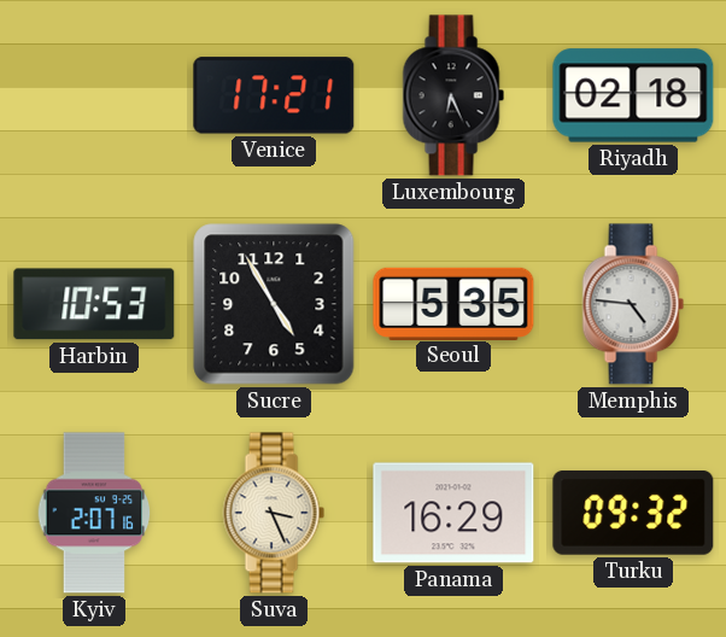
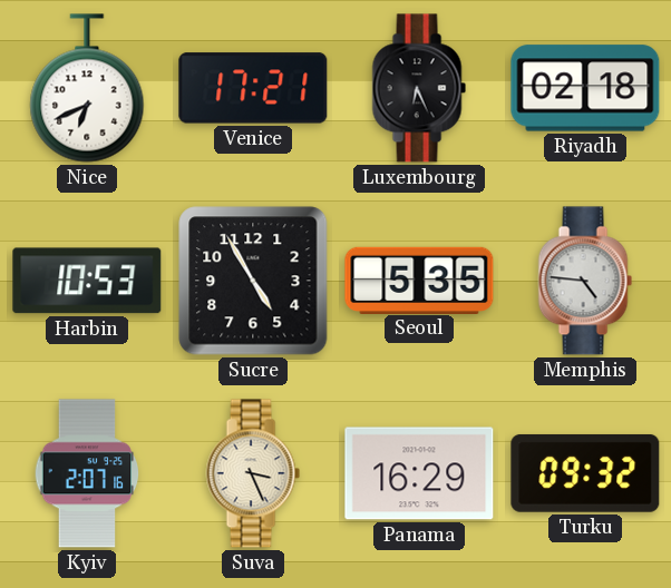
Nice: none -> 6:41 (87, 88)
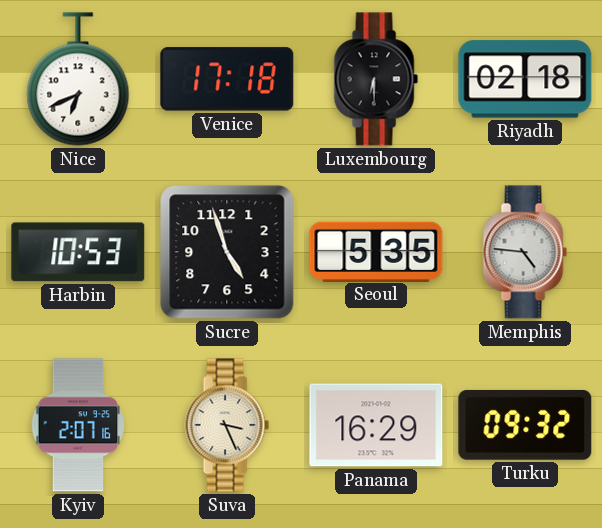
Venice: 17:21 -> 17:18 (227, 79)
Luxembourg: 6:26 -> 6:30 (376, 79)
Sucre: 4:55 -> 4:57 (227, 252)
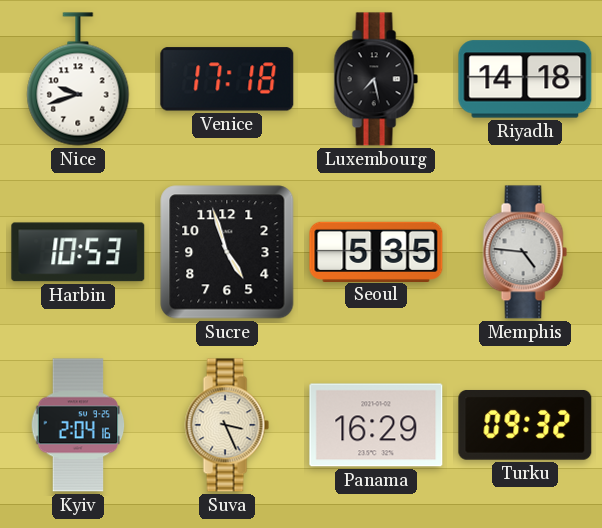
Nice: 6:41 -> 9:42 (78, 79)
Luxembourg: 6:30 -> 7:28 (376, 79)
Riyadh: 02:18 -> 14:18 (525, 79)
Kyiv: 2:07 -> 2:04 (78, 425)
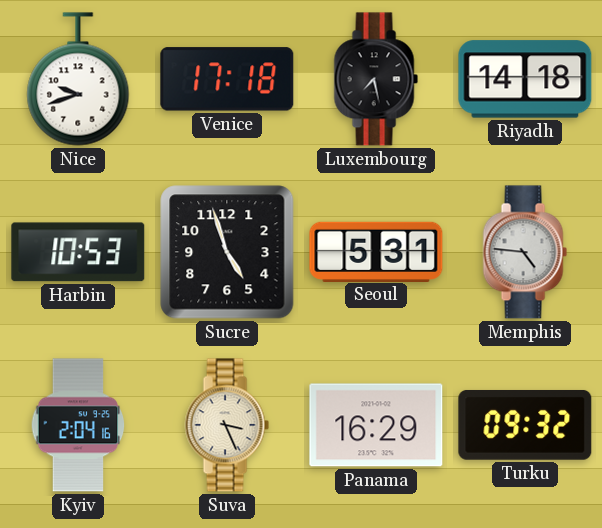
Seoul: 5:35 -> 5:31 (376, 251)
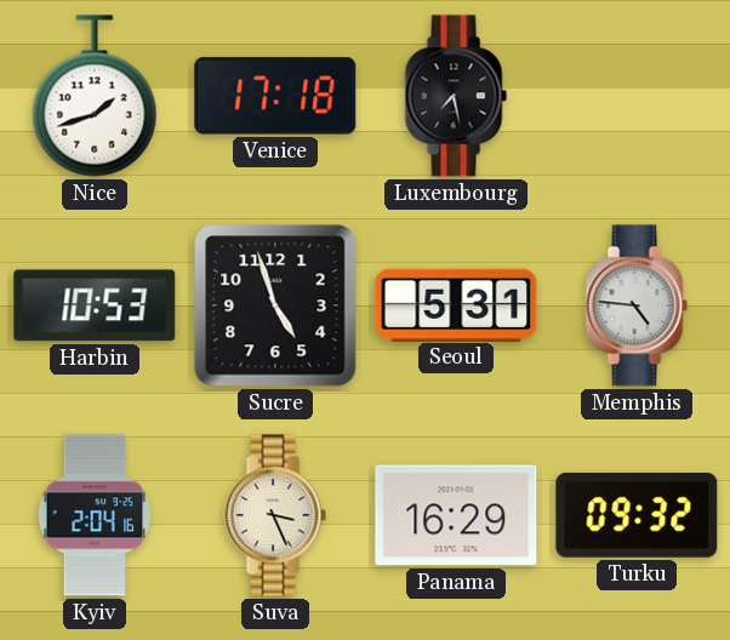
Nice: 9:42 -> 1:42 (95, 96)
Riyadh: 14:18 -> none (525, 79)
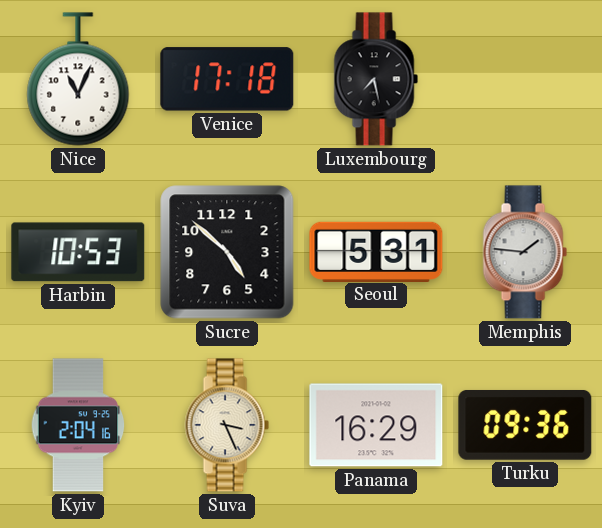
Nice: 1:42 -> 11:04 (78, 79)
Sucre: 4:57 -> 4:52 (227, 252)
Memphis: 4:46 -> 1:46 (525, 252)
Turku: 09:32 -> 09:36 (525, 425)
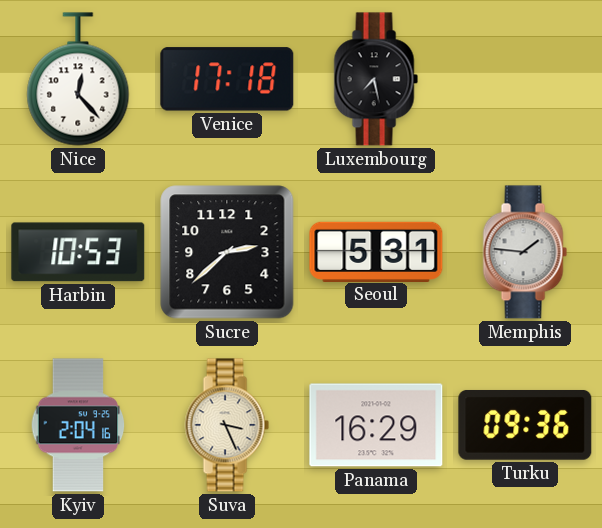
Nice: 11:04 -> 12:23 (78, 79)
Sucre: 4:52 -> 2:38 (227, 252)
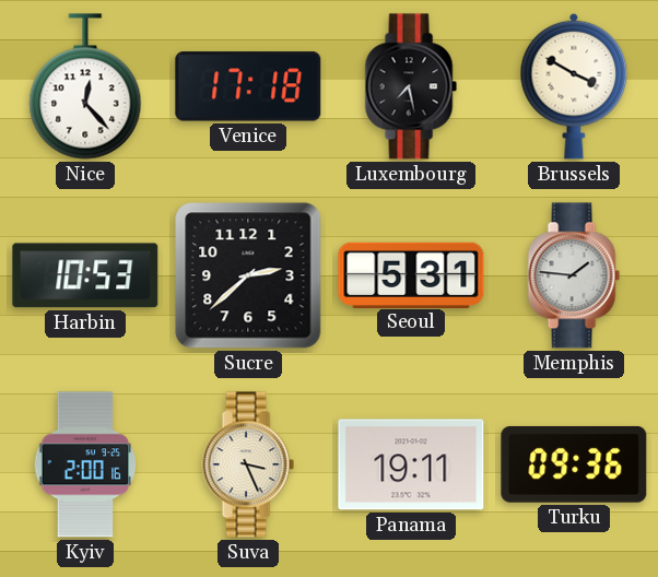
Brussels: none -> 3:50 (574, 86)
Kyiv: 2:04 -> 2:00 (85, 464)
Panama: 16:29 -> 19:11 (411, 464)
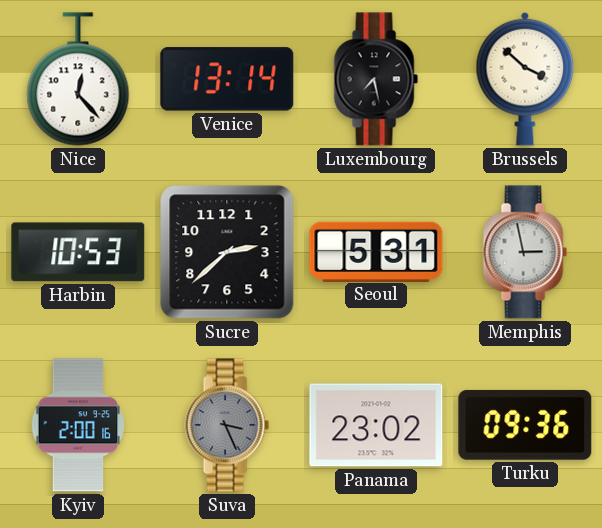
Venice: 17:18 -> 13:14 (227, 79)
Brussels: 3:50 -> 3:52 (525, 79)
Memphis: 1:46 -> 2:58 (525, 252)
Suva dial: cream -> grey (227, 425)
Panama: 19:11 -> 23:02 (376, 425)
